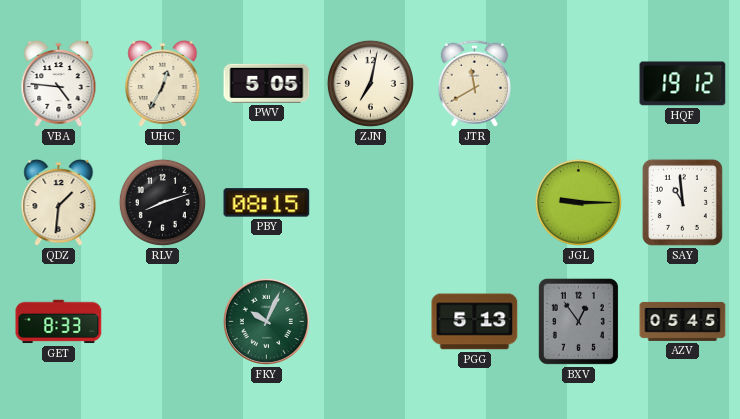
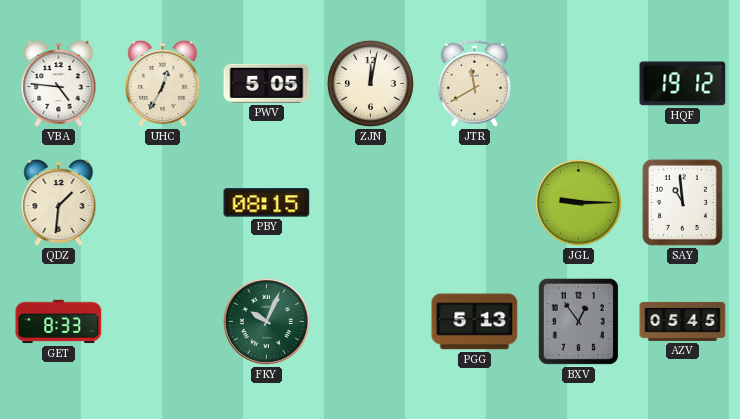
ZJN: 7:02 -> 12:02 (370, 83)
RLV: 8:12 -> none (162, 202)
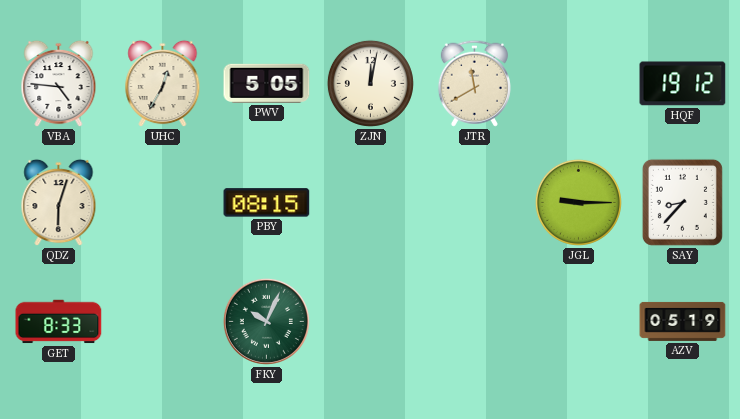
QDZ: 1:31 -> 6:03 (59, 203)
SAY: 10:59 -> 8:37 (682, 202)
PGG: 5:13 -> none (475, 322)
BXV: 12:54 -> none (578, 321)
AZV: 05:45 -> 05:19 (683, 321)
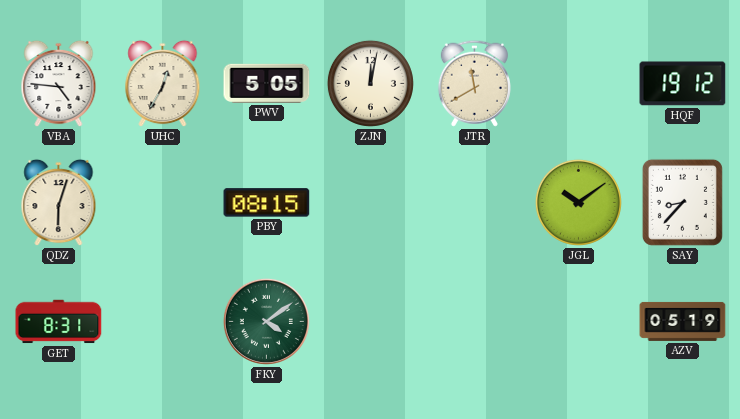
JGL: 9:15 -> 10:09 (578, 202)
GET: 8:33 -> 8:31 (59, 322)
FKY: 10:04 -> 4:09 (266, 321)
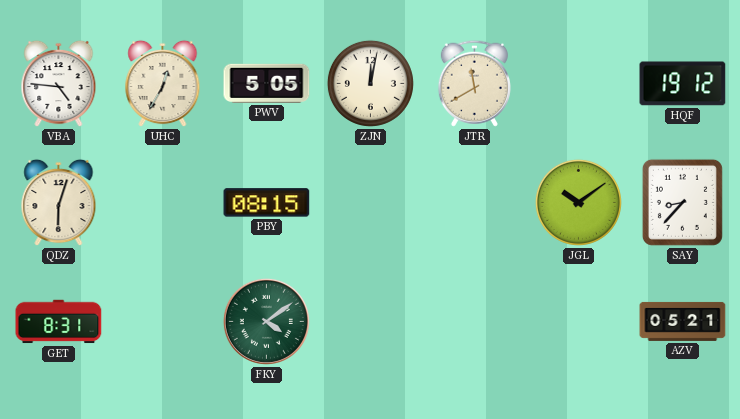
AZV: 05:19 -> 05:21 (683, 321)
